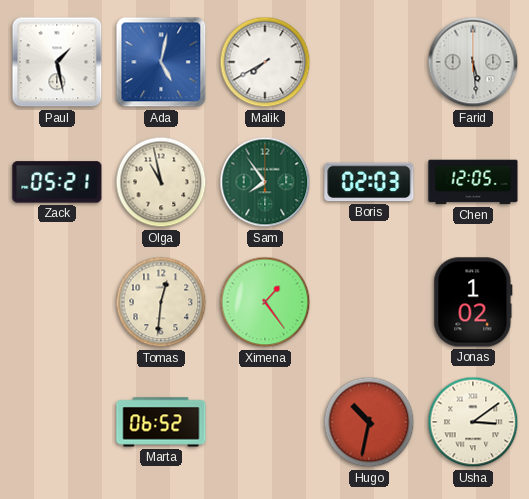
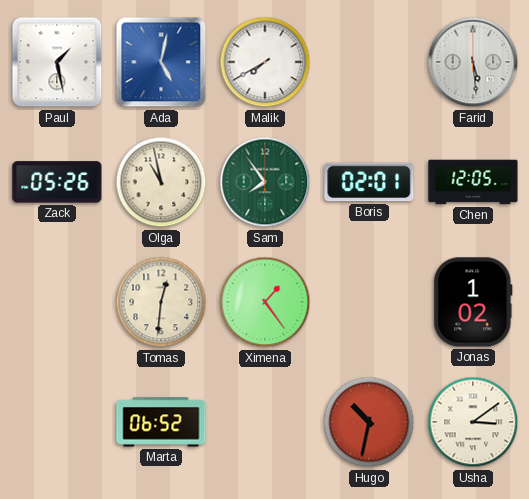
Zack: 05:21 -> 05:26 (57, 182)
Boris: 02:03 -> 02:01 (369, 182)
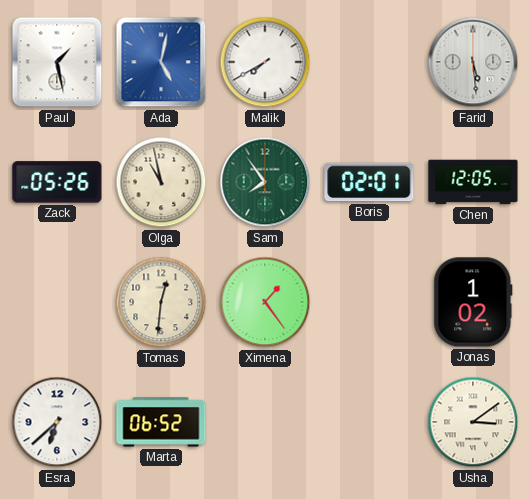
Esra: none -> 6:38 (57, 422)
Hugo: 10:32 -> none (369, 422)
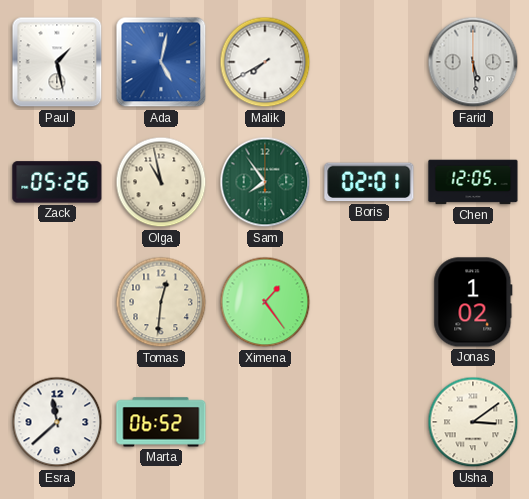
Esra: 6:38 -> 11:38 (57, 422)
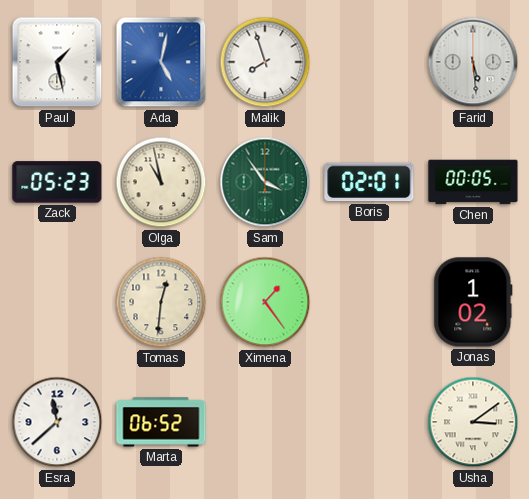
Malik: 7:40 -> 7:57 (265, 62)
Zack: 05:26 -> 05:23 (57, 182)
Sam: 7:54 -> 3:54 (265, 182)
Chen: 12:05 -> 00:05 (473, 182)
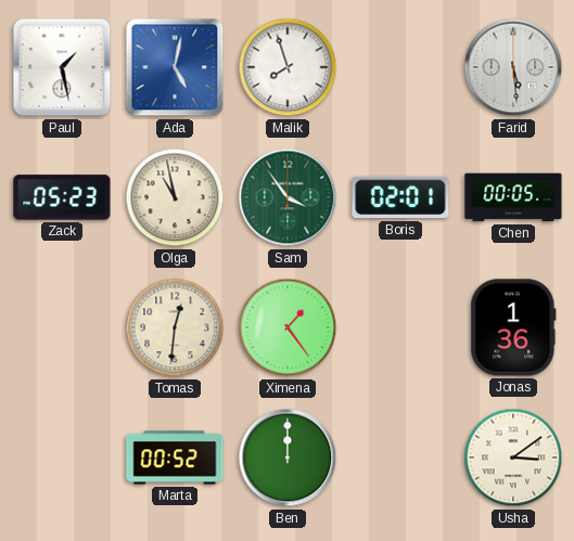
Jonas: 1:02 -> 1:36 (513, 327)
Esra: 11:38 -> none (57, 422)
Marta: 06:52 -> 00:52 (175, 458)
Ben: none -> 12:00 (288, 458)
